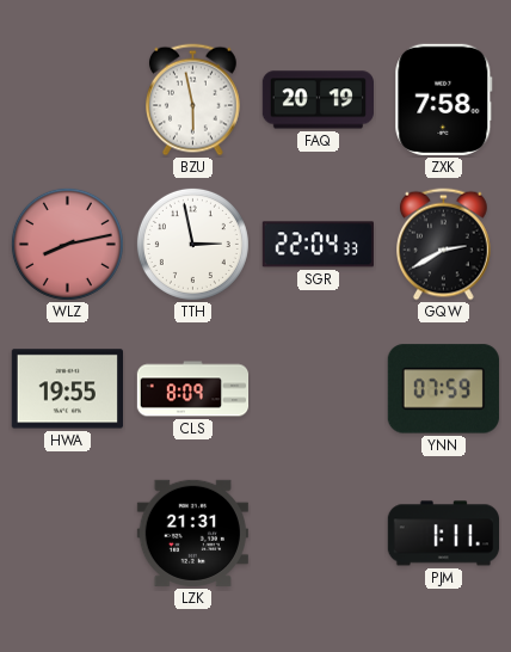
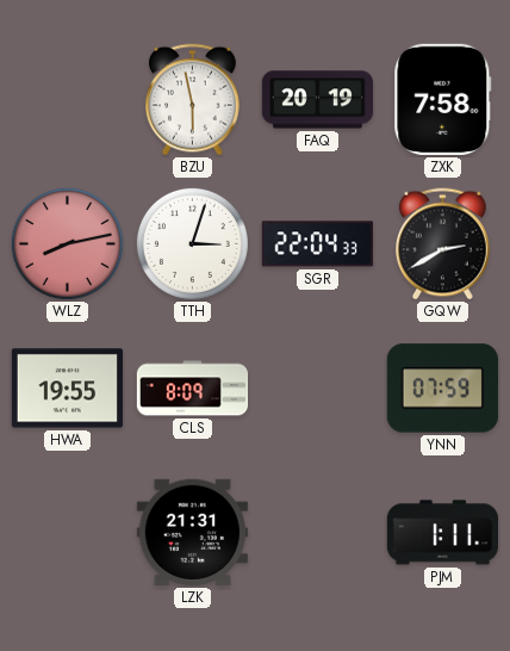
TTH: 2:58 -> 3:03 (192, 243)
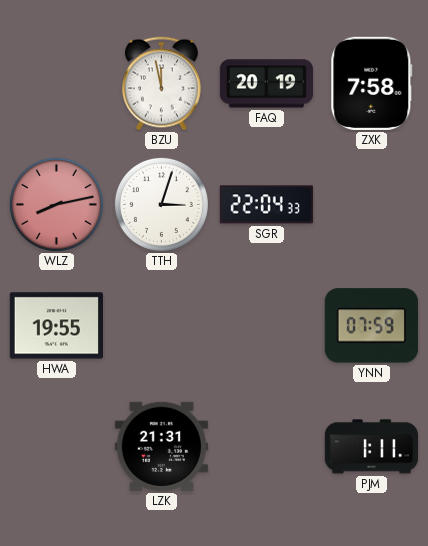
BZU: 5:58 -> 11:58 (162, 84)
GQW: 2:40 -> none (443, 244)
CLS: 8:09 -> none (193, 389)
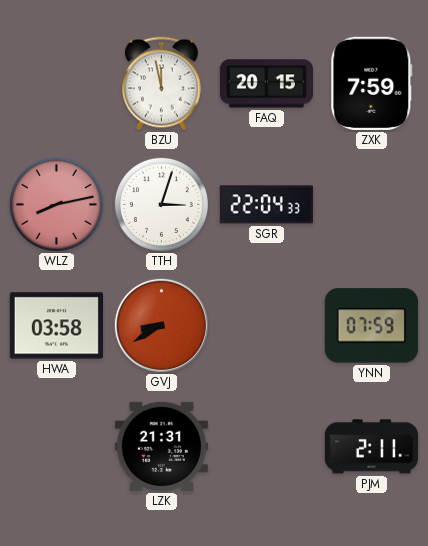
FAQ: 20:19 -> 20:15 (266, 84)
ZXK: 7:58 -> 7:59 (372, 83)
HWA: 19:55 -> 03:58 (56, 326)
GVJ: none -> 8:40 (161, 325)
PJM: 1:11 -> 2:11 (371, 447)
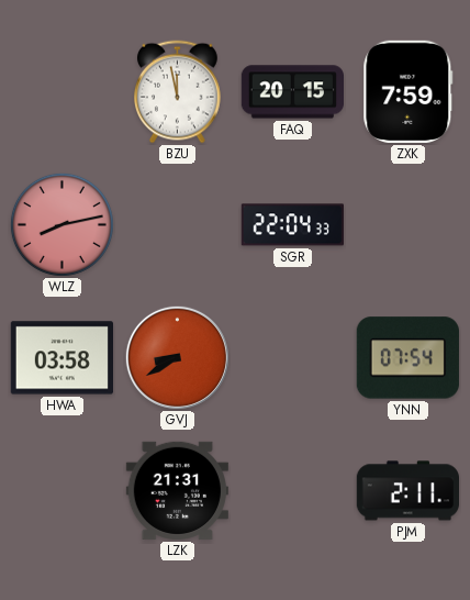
TTH: 3:03 -> none (161, 204)
YNN: 07:59 -> 07:54 (407, 358)
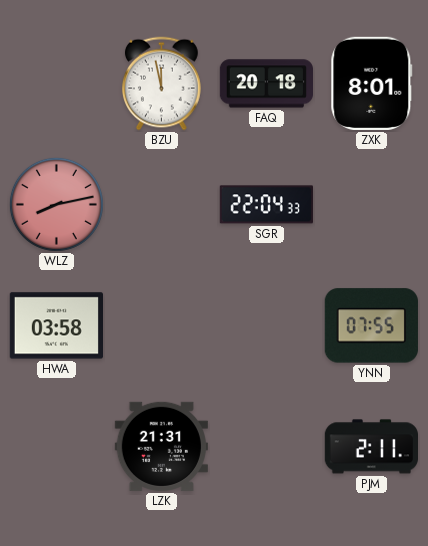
FAQ: 20:15 -> 20:18 (266, 84)
ZXK: 7:59 -> 8:01 (372, 83)
GVJ: 8:40 -> none (177, 357)
YNN: 07:54 -> 07:55 (371, 326)
